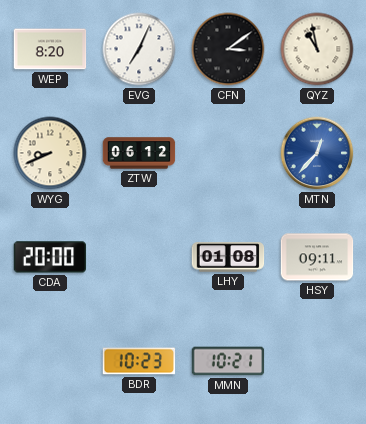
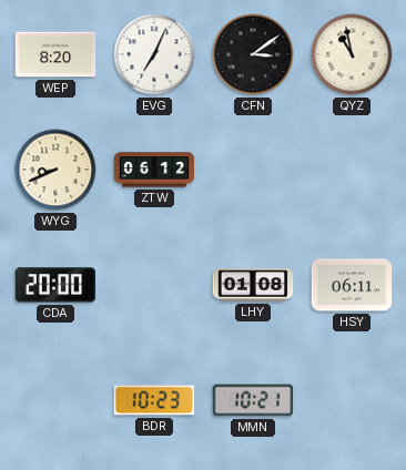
MTN: 12:37 -> none (317, 153)
HSY: 09:11 -> 06:11 (352, 285)
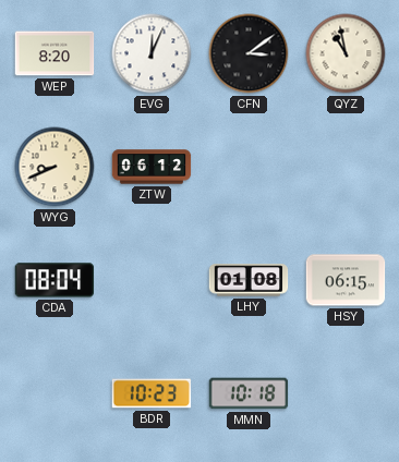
EVG: 7:04 -> 12:04 (152, 53)
CDA: 20:00 -> 08:04 (55, 280)
HSY: 06:11 -> 06:15 (346, 280)
MMN: 10:21 -> 10:18 (249, 393)
